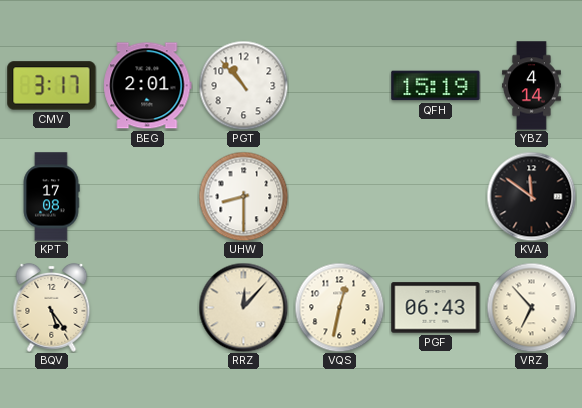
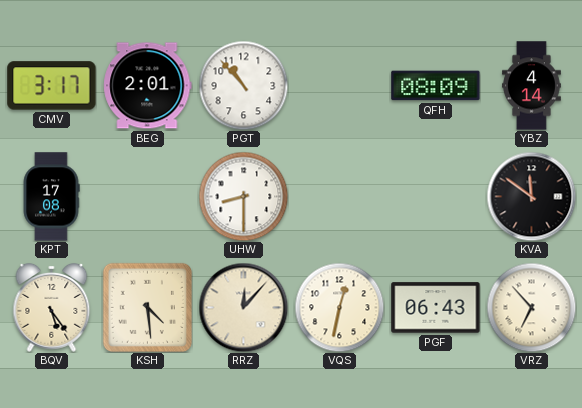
QFH: 15:19 -> 08:09 (436, 86)
KSH: none -> 4:29 (147, 307)
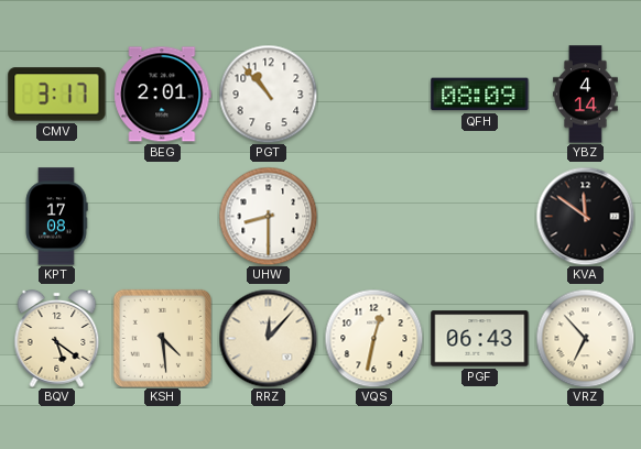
BQV: 5:24 -> 5:21 (57, 339)
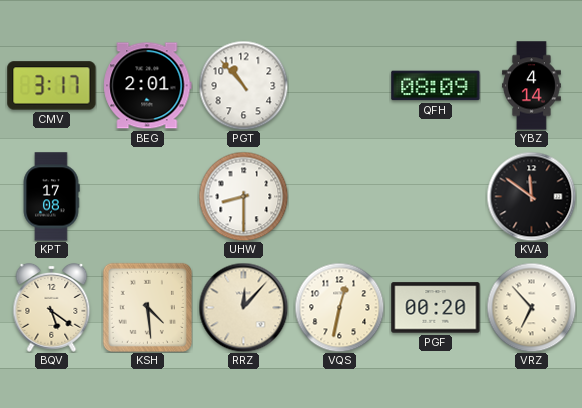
PGF: 06:43 -> 00:20 (436, 308)
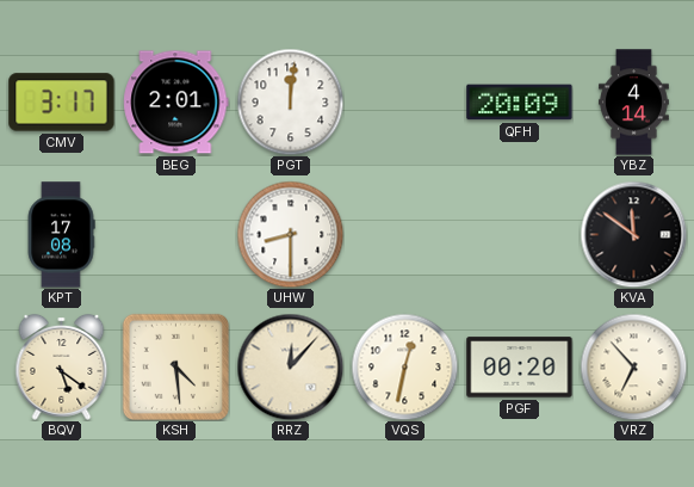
PGT: 10:53 -> 12:01 (290, 101)
QFH: 08:09 -> 20:09 (520, 103)
